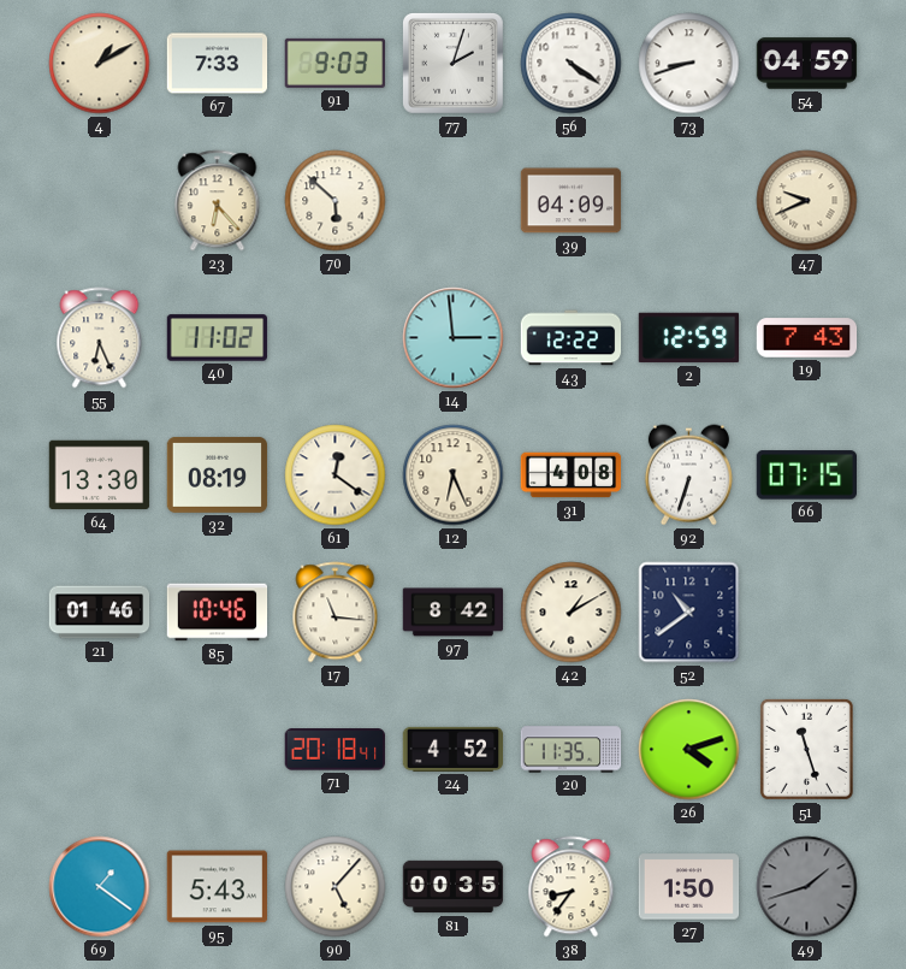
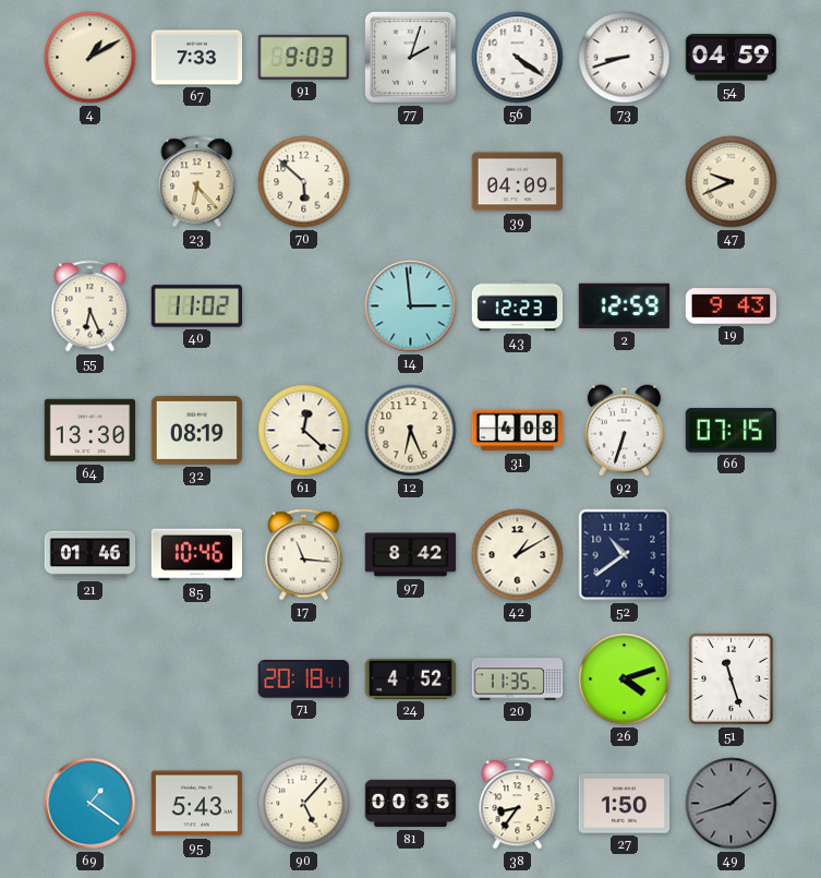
43: 12:22 -> 12:23 (518, 306)
19: 7:43 -> 9:43 (732, 306)
61: 12:21 -> 12:22 (304, 431)
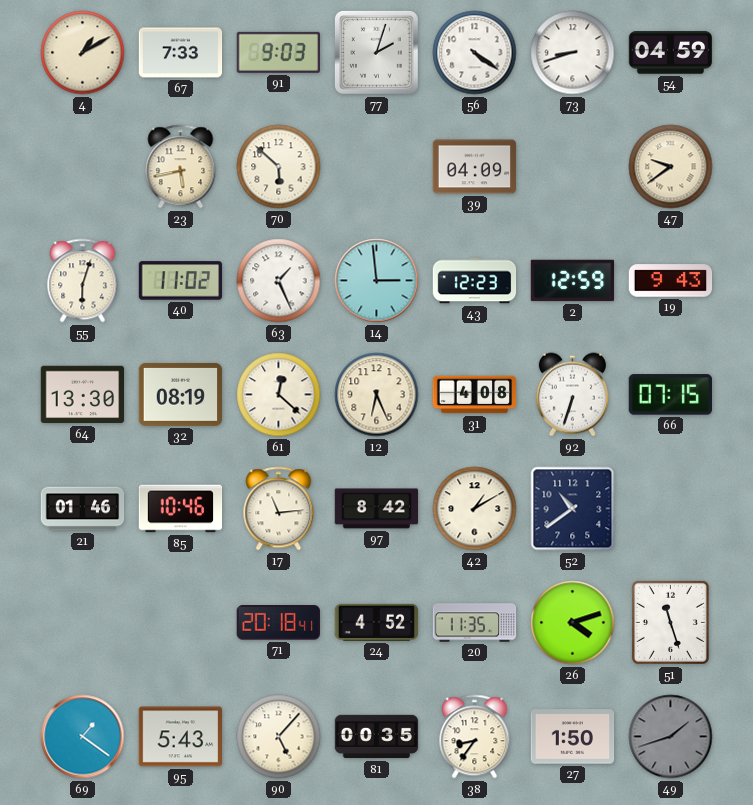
23: 6:23 -> 5:43 (181, 167)
47: 9:41 -> 9:39 (671, 167)
55: 6:26 -> 6:03 (83, 281)
63: none -> 1:26 (279, 281)
17: 11:16 -> 11:14 (279, 509)
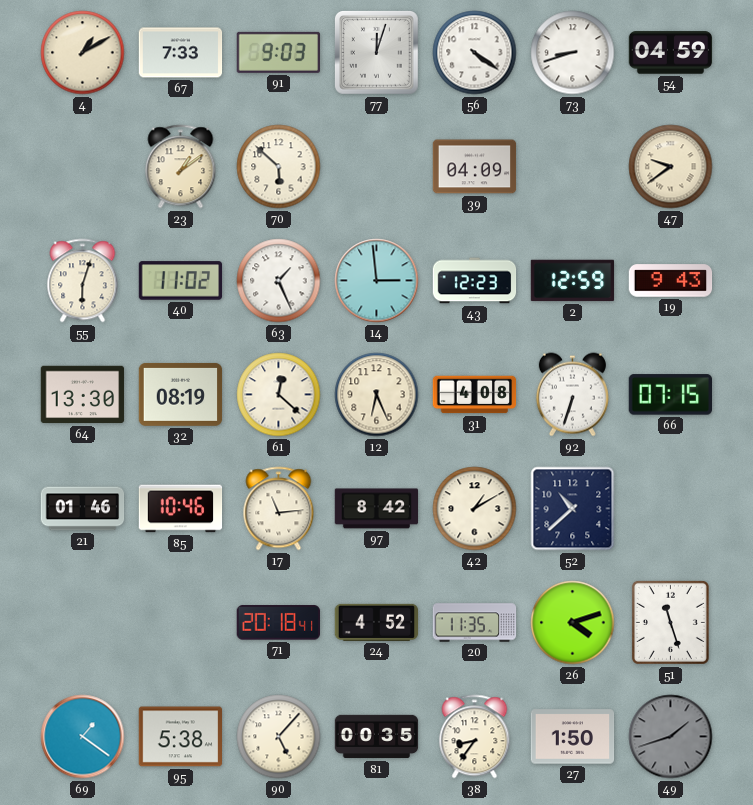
77: 2:03 -> 12:03 (376, 52)
23: 5:43 -> 1:09 (181, 167)
52: 10:39 -> 10:38 (573, 509)
95: 5:43 -> 5:38 (181, 737)
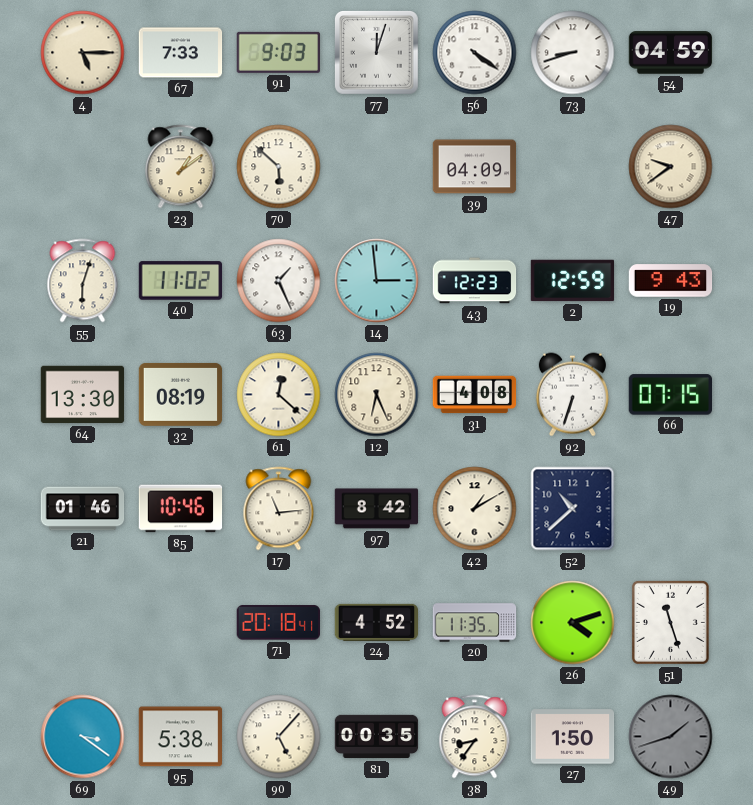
4: 1:10 -> 5:15 (83, 53)
69: 1:21 -> 3:21 (83, 737)
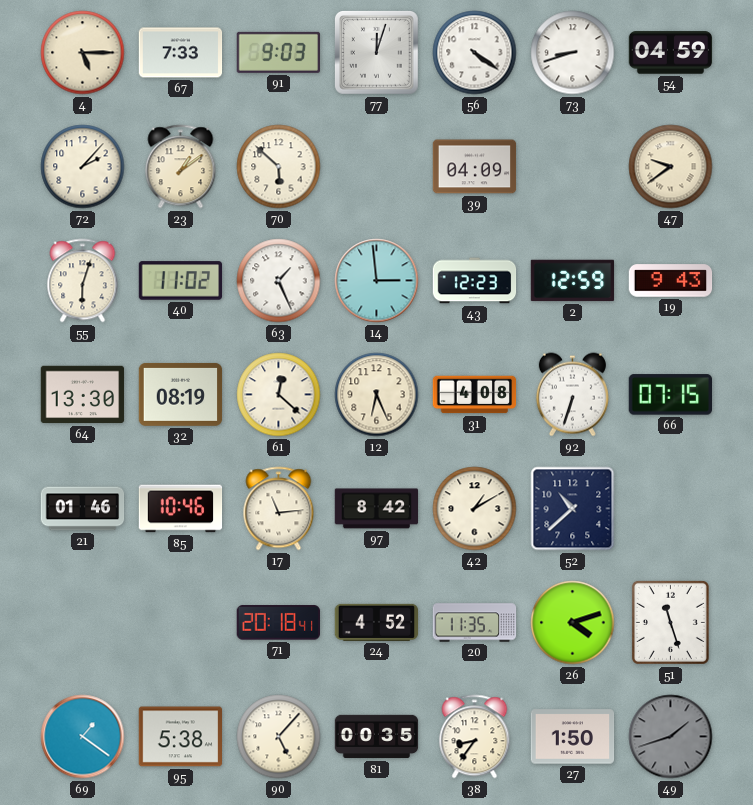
72: none -> 2:07 (83, 167)
69: 3:21 -> 1:21 (83, 737)
